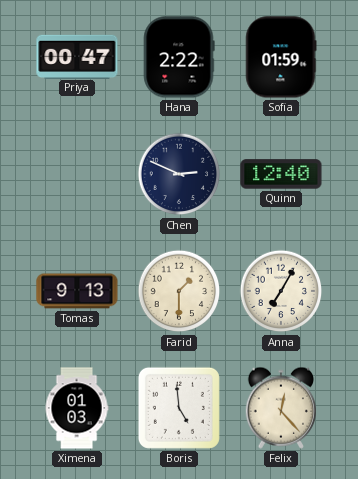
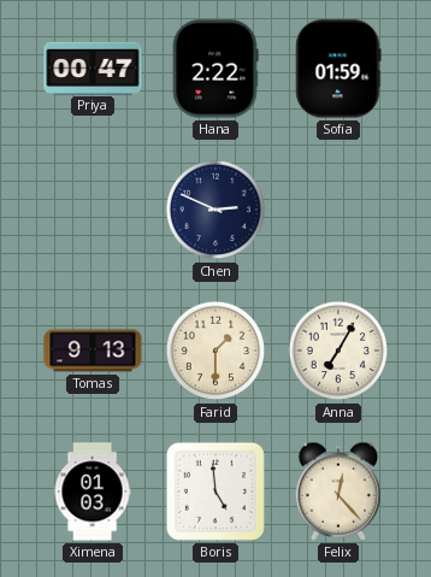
Quinn: 12:40 -> none (281, 174)
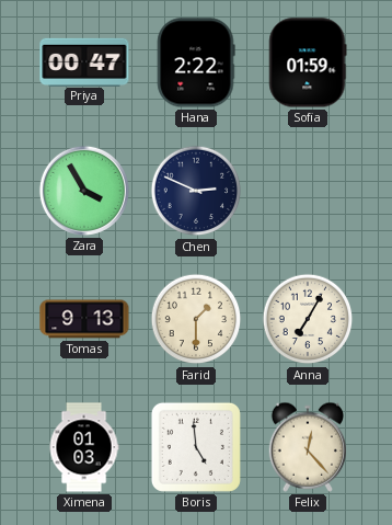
Zara: none -> 3:55 (84, 191)
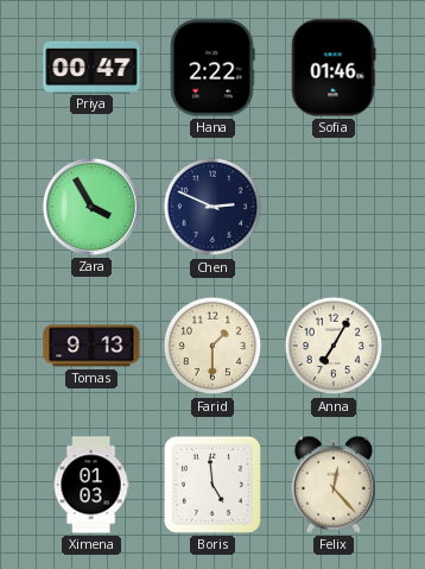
Sofia: 01:59 -> 01:46 (334, 68)
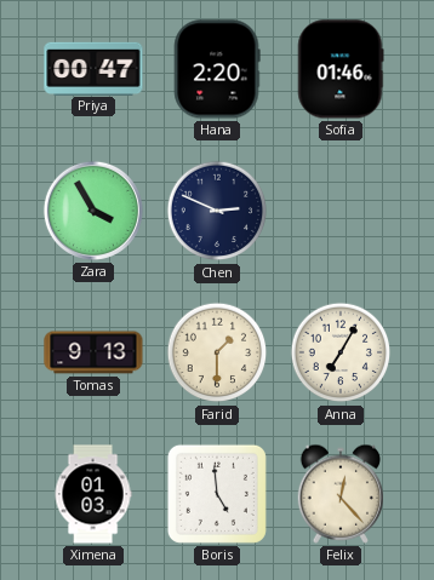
Hana: 2:22 -> 2:20 (217, 69)
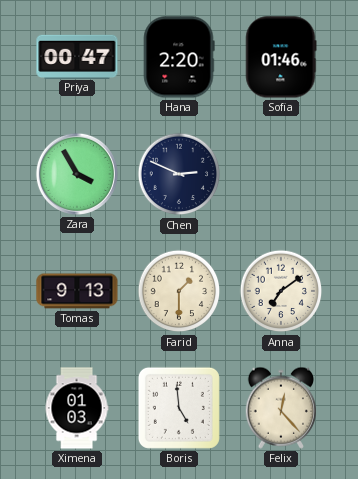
Anna: 7:05 -> 7:09 (281, 291)
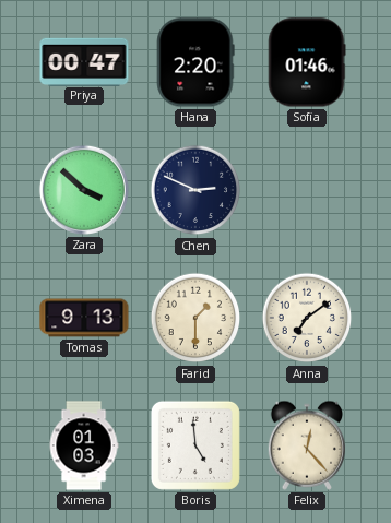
Zara: 3:55 -> 3:52 (84, 190)
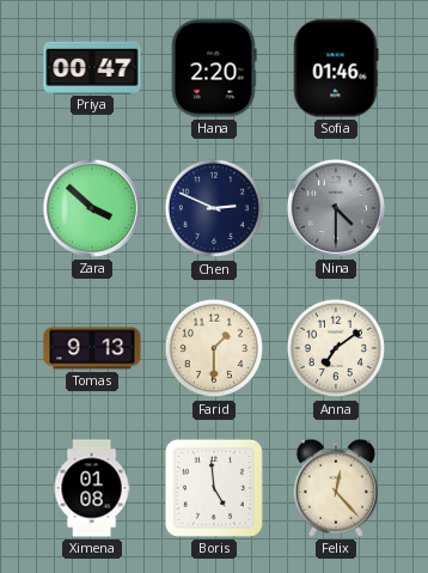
Nina: none -> 4:30 (336, 208)
Ximena: 01:03 -> 01:08 (92, 488)
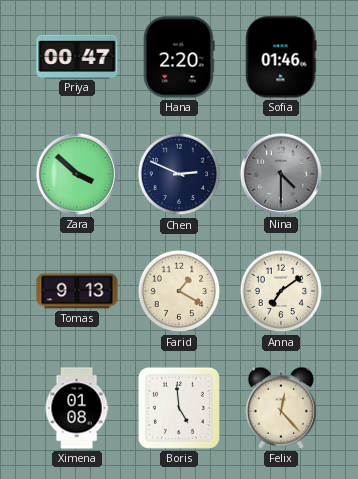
Farid: 1:30 -> 1:20 (179, 291)
